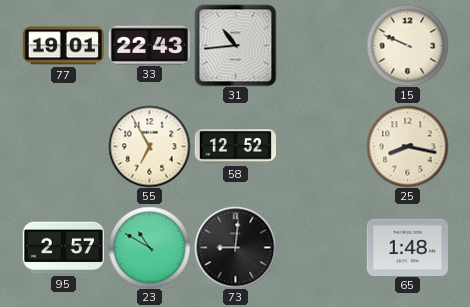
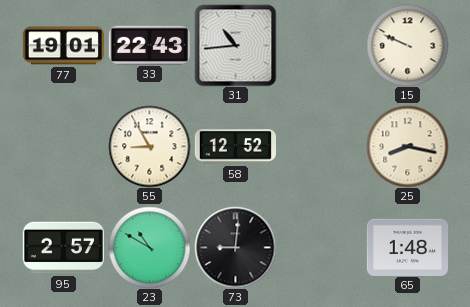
55: 6:55 -> 8:55 (149, 146)
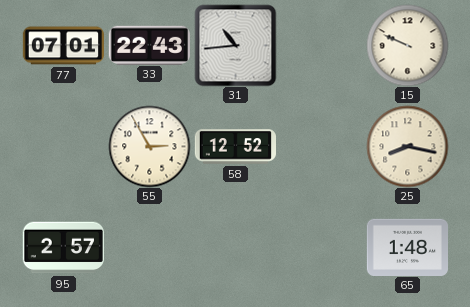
77: 19:01 -> 07:01 (63, 46)
55: 8:55 -> 2:55 (149, 146)
23: 10:50 -> none (149, 247)
73: 9:01 -> none (235, 247)
